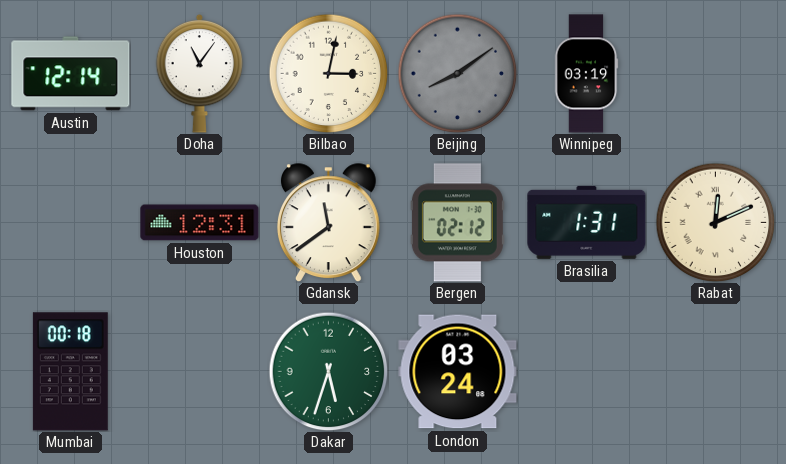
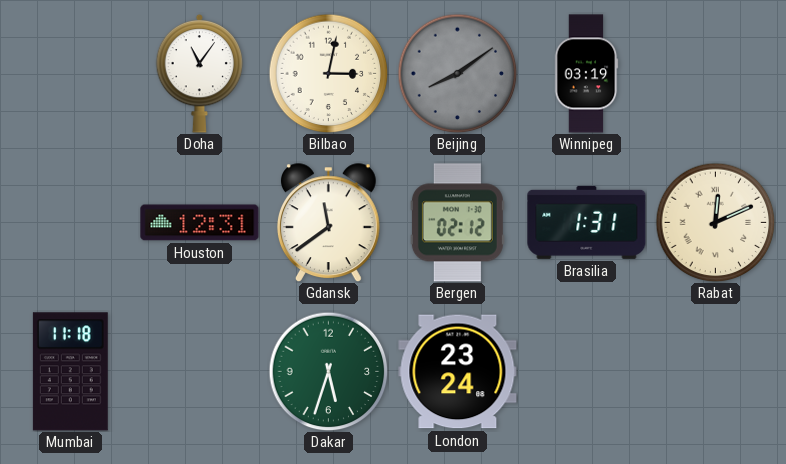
Austin: 12:14 -> none (71, 74)
Mumbai: 00:18 -> 11:18 (70, 372)
London: 03:24 -> 23:24 (458, 372)
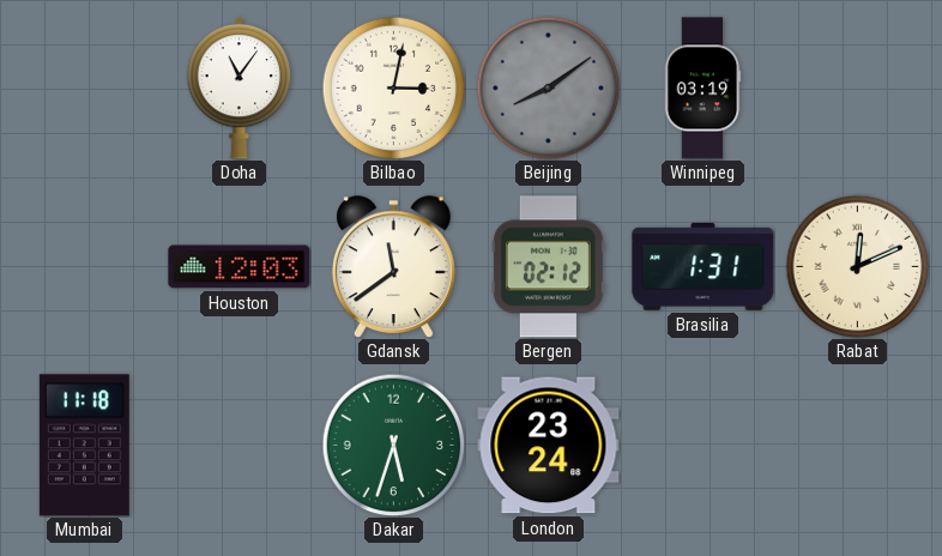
Houston: 12:31 -> 12:03 (240, 267)
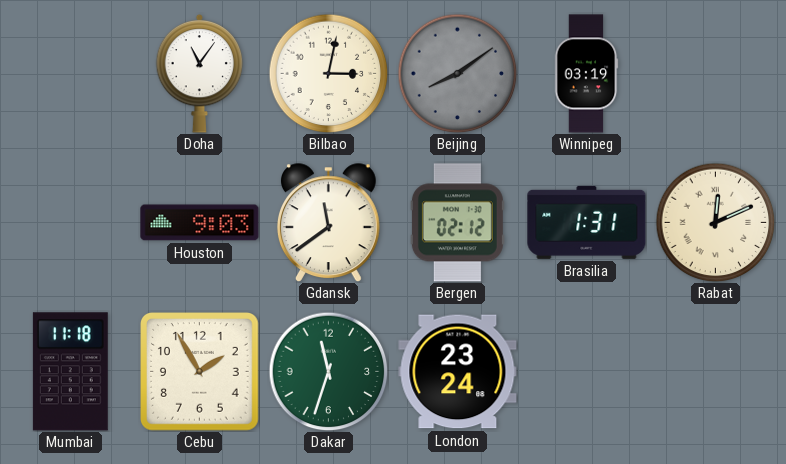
Houston: 12:03 -> 9:03 (200, 223)
Cebu: none -> 1:55 (200, 372)
Dakar: 5:33 -> 11:33 (328, 371)
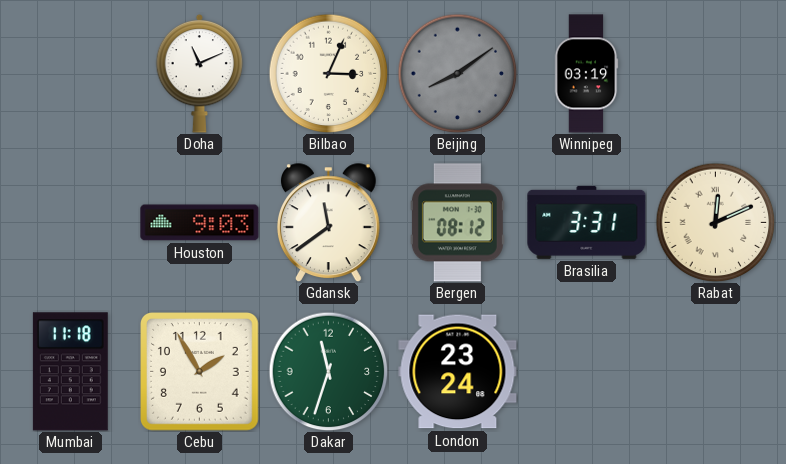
Doha: 11:06 -> 11:11 (200, 73)
Bilbao: 3:02 -> 3:04 (328, 73)
Bergen: 02:12 -> 08:12 (457, 223)
Brasilia: 1:31 -> 3:31 (587, 222)
